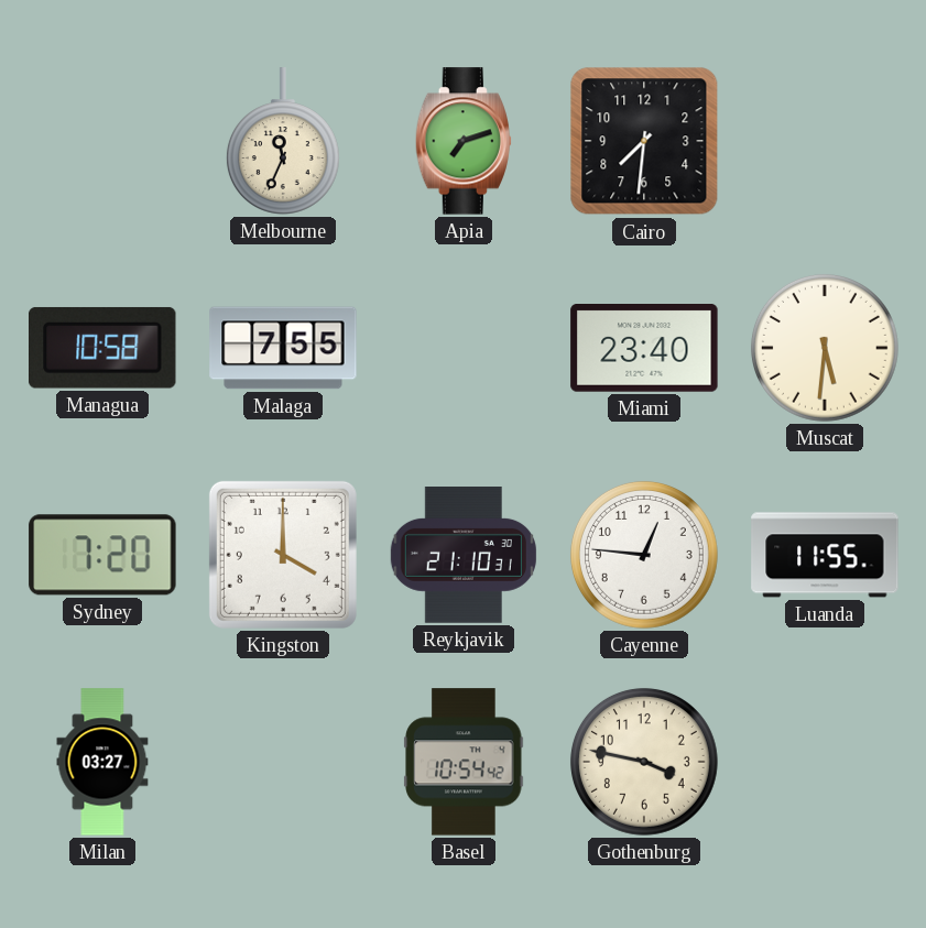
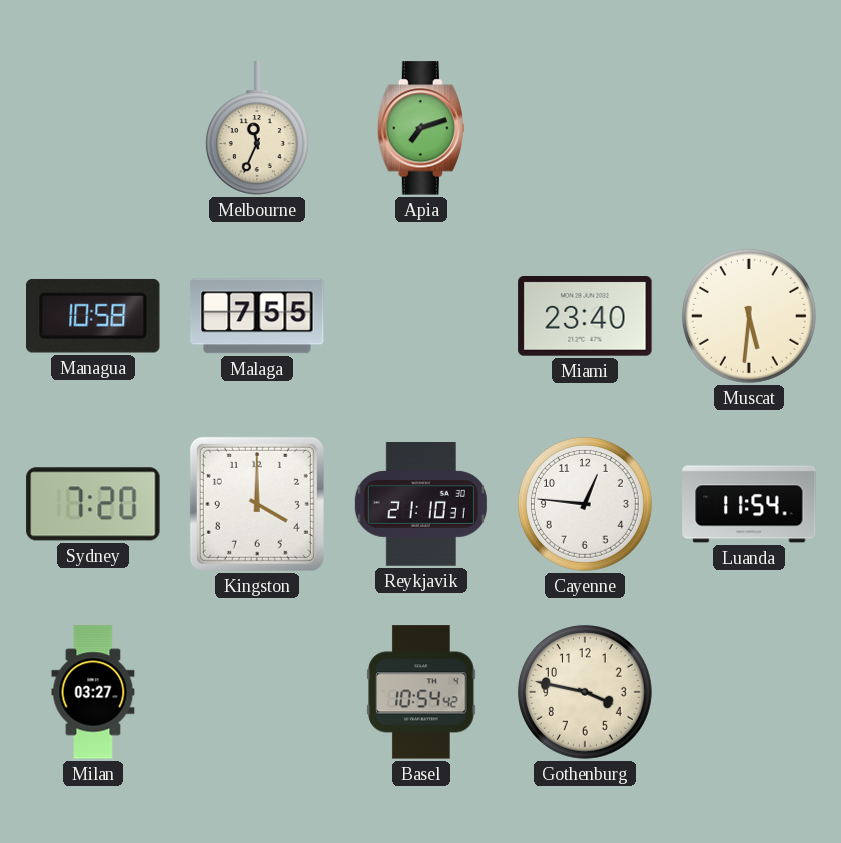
Cairo: 7:31 -> none (644, 141)
Luanda: 11:55 -> 11:54 (749, 504)
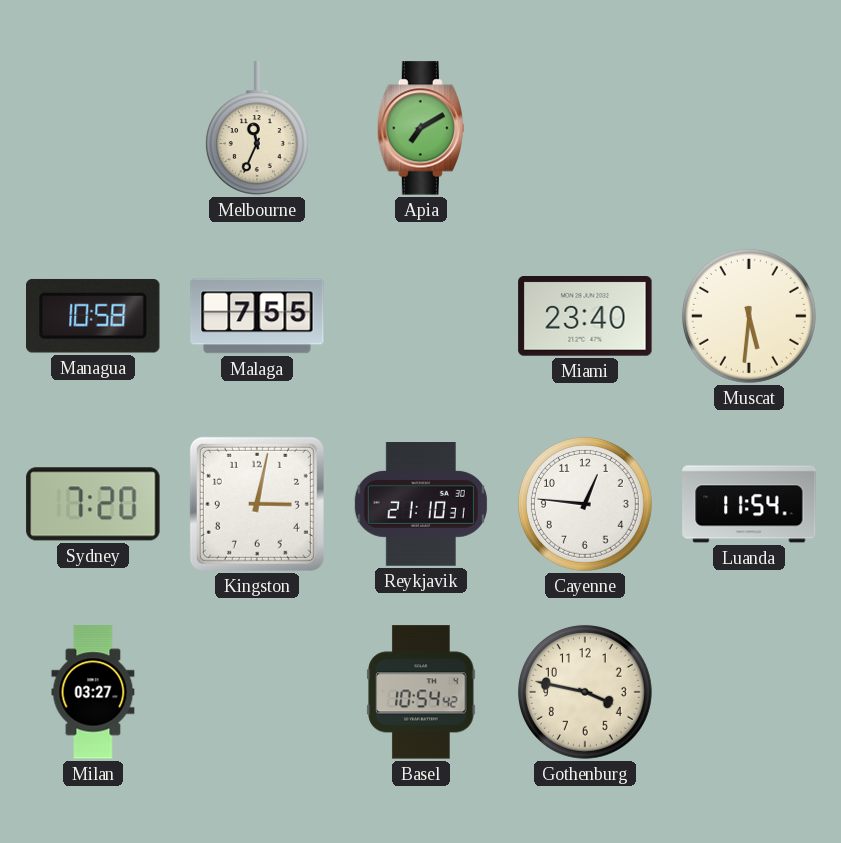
Apia: 7:12 -> 7:10 (420, 128)
Kingston: 4:00 -> 3:02 (257, 504)
